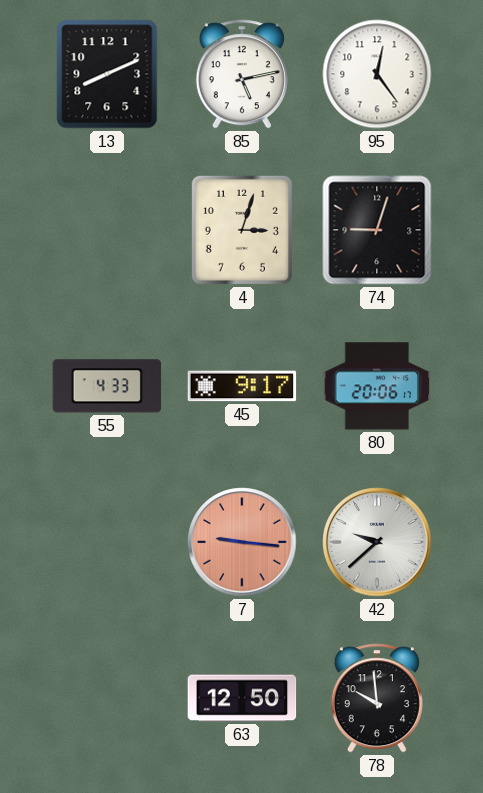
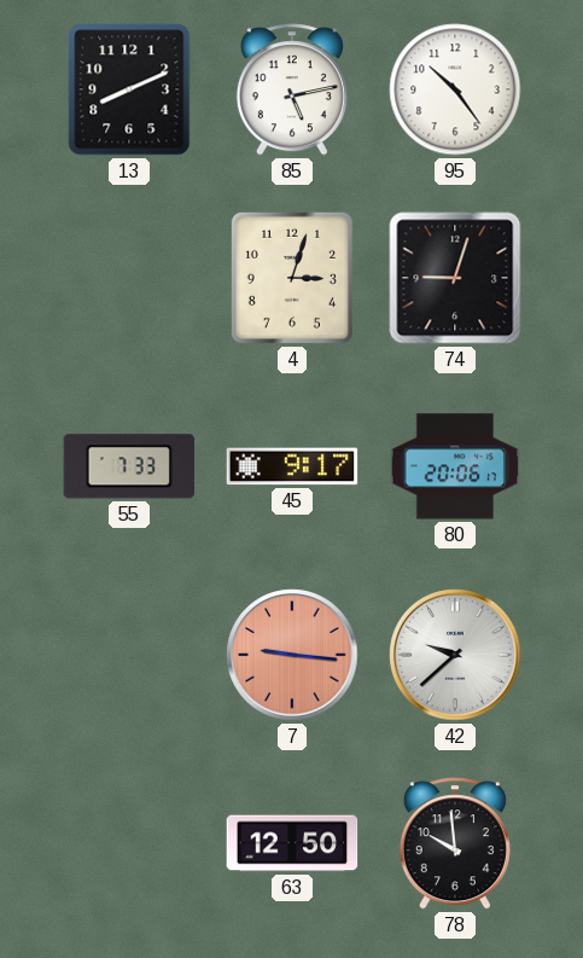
95: 12:24 -> 10:24 (455, 89)
55: 4:33 -> 7:33 (129, 466)
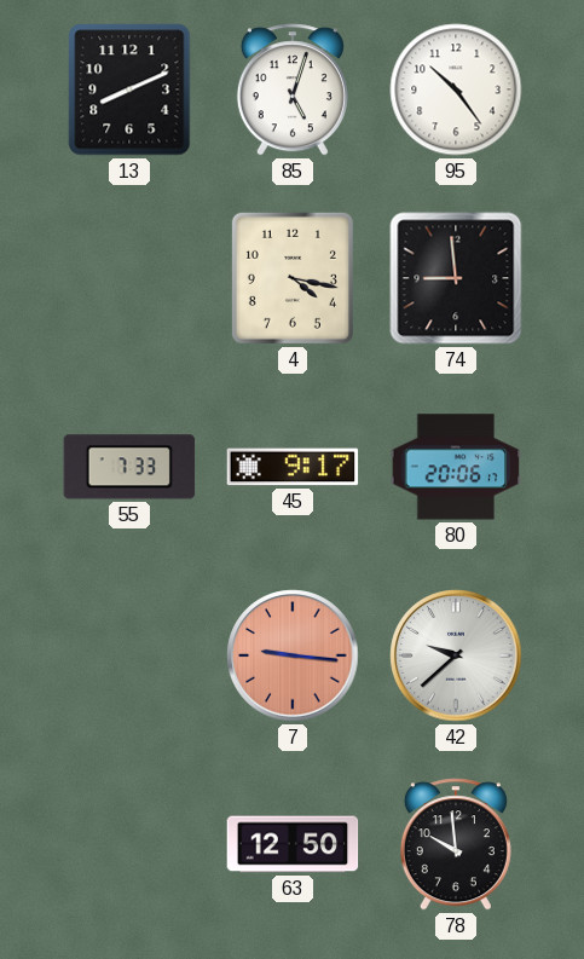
85: 5:13 -> 5:03 (293, 89)
4: 3:03 -> 4:17 (293, 278)
74: 9:03 -> 8:59 (456, 278)
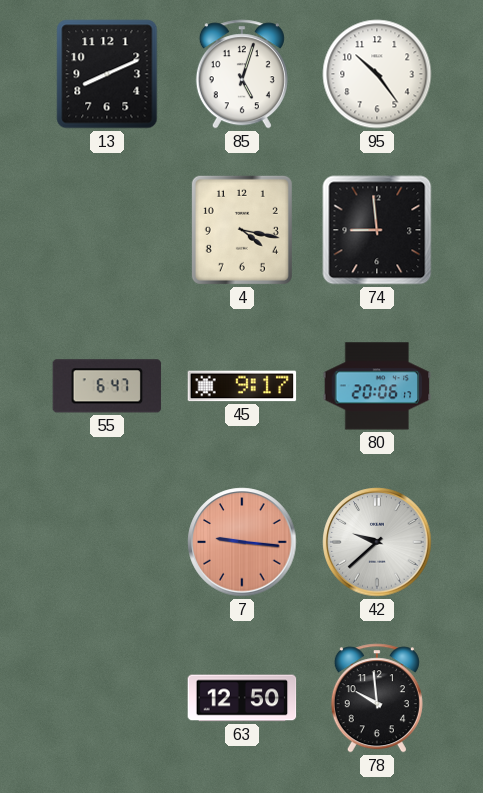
55: 7:33 -> 6:47 (107, 386)
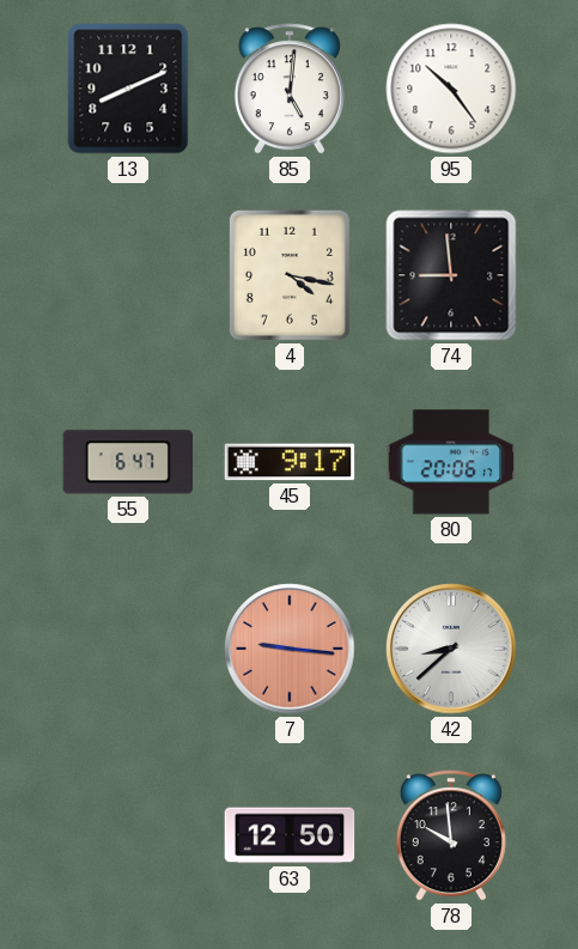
85: 5:03 -> 5:01 (290, 89)
42: 9:38 -> 8:38 (451, 649)
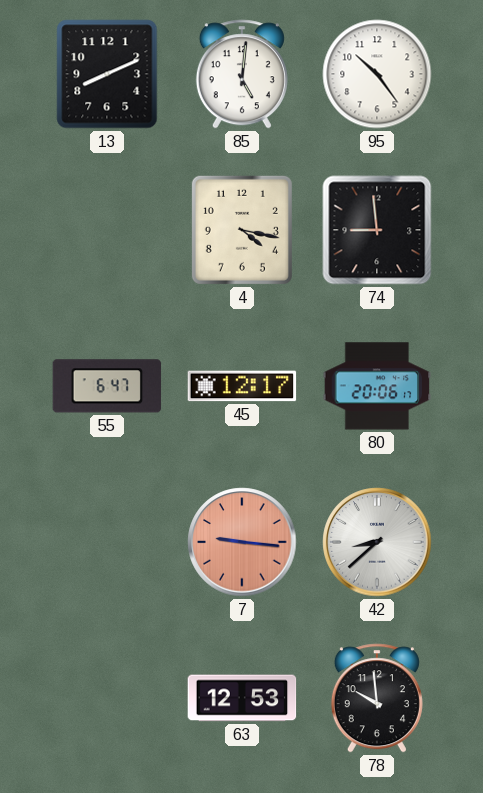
45: 9:17 -> 12:17 (242, 386)
63: 12:50 -> 12:53 (242, 698)
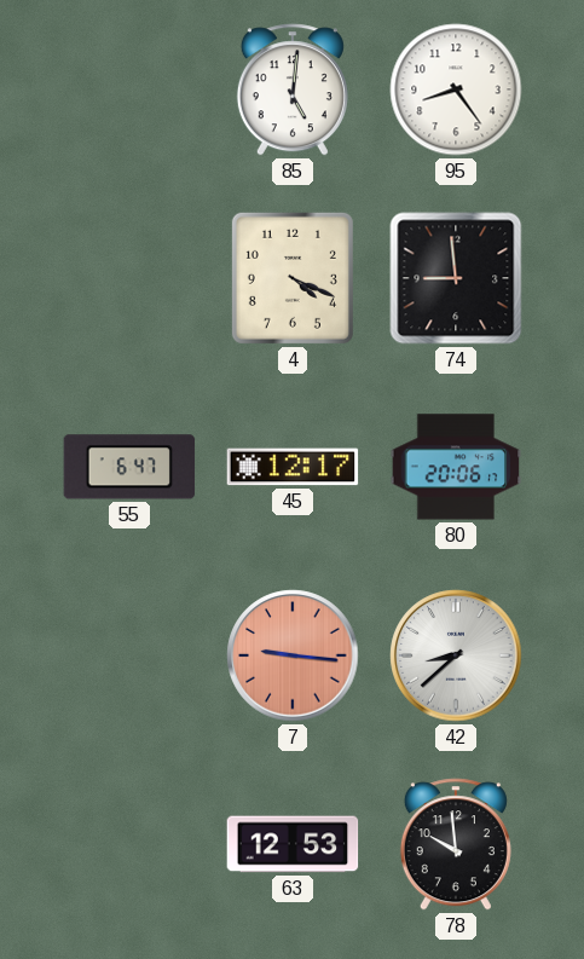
13: 8:11 -> none (107, 74)
95: 10:24 -> 8:24 (456, 89)
4: 4:17 -> 4:19 (293, 278)
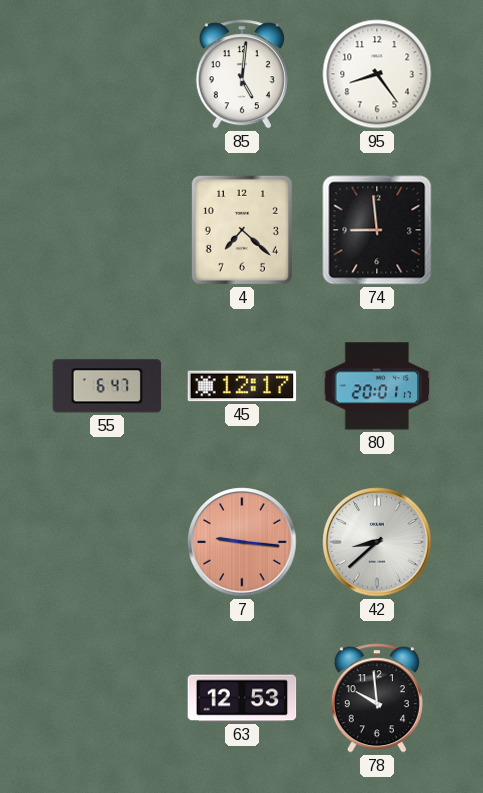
4: 4:19 -> 7:22 (242, 230)
80: 20:06 -> 20:01 (377, 386)
